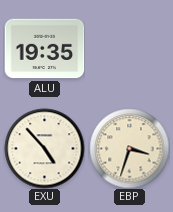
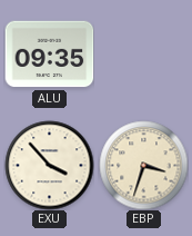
ALU: 19:35 -> 09:35 (49, 55)
EXU: 4:53 -> 3:53 (49, 165)
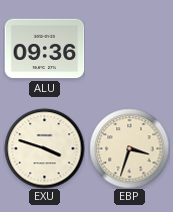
ALU: 09:35 -> 09:36 (44, 49)
EXU: 3:53 -> 3:48 (44, 148)
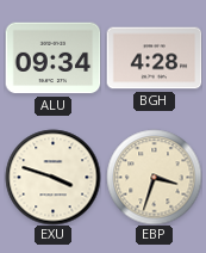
ALU: 09:36 -> 09:34 (52, 58)
BGH: none -> 4:28 (154, 58)
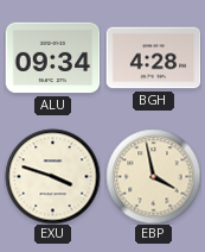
EBP: 3:33 -> 3:58 (153, 176)
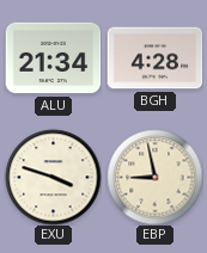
ALU: 09:34 -> 21:34 (53, 58)
EBP: 3:58 -> 8:58 (154, 177)
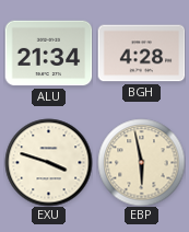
EBP: 8:58 -> 5:58 (141, 162)
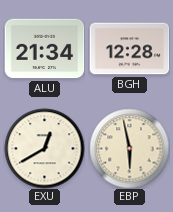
BGH: 4:28 -> 12:28 (129, 49)
EXU: 3:48 -> 12:40 (44, 148)
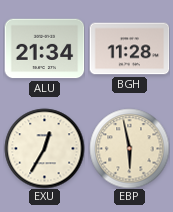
BGH: 12:28 -> 11:28 (129, 49)
EXU: 12:40 -> 12:35 (44, 148)
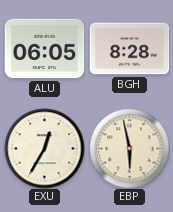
ALU: 21:34 -> 06:05 (44, 49)
BGH: 11:28 -> 8:28 (129, 49)
